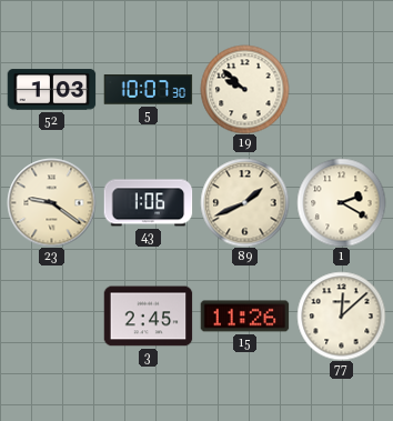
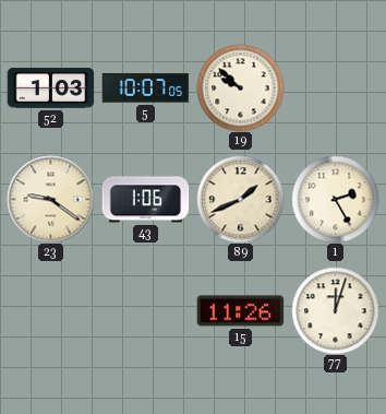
5: 10:07:30 -> 10:07:05 (145, 88)
1: 2:20 -> 2:25 (335, 199)
3: 2:45 -> none (148, 317)
77: 12:08 -> 12:03 (335, 310)
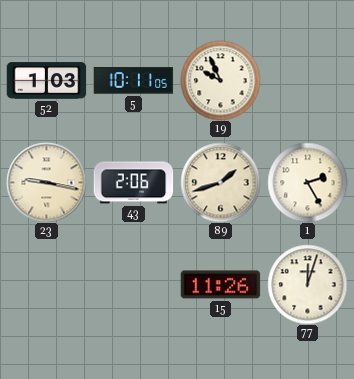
5: 10:07 -> 10:11 (133, 81)
19: 9:52 -> 9:56 (220, 80)
23: 9:21 -> 9:17 (46, 182)
43: 1:06 -> 2:06 (133, 183)
89: 1:41 -> 1:42 (220, 182)
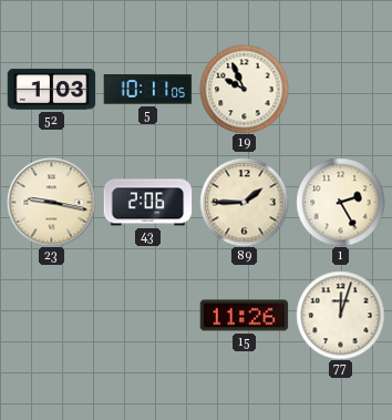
89: 1:42 -> 1:45 (244, 202)
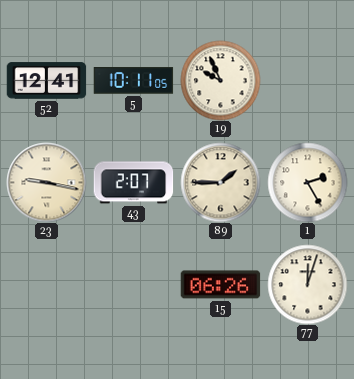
52: 1:03 -> 12:41 (46, 81)
43: 2:06 -> 2:07 (133, 183)
15: 11:26 -> 06:26 (220, 285)
